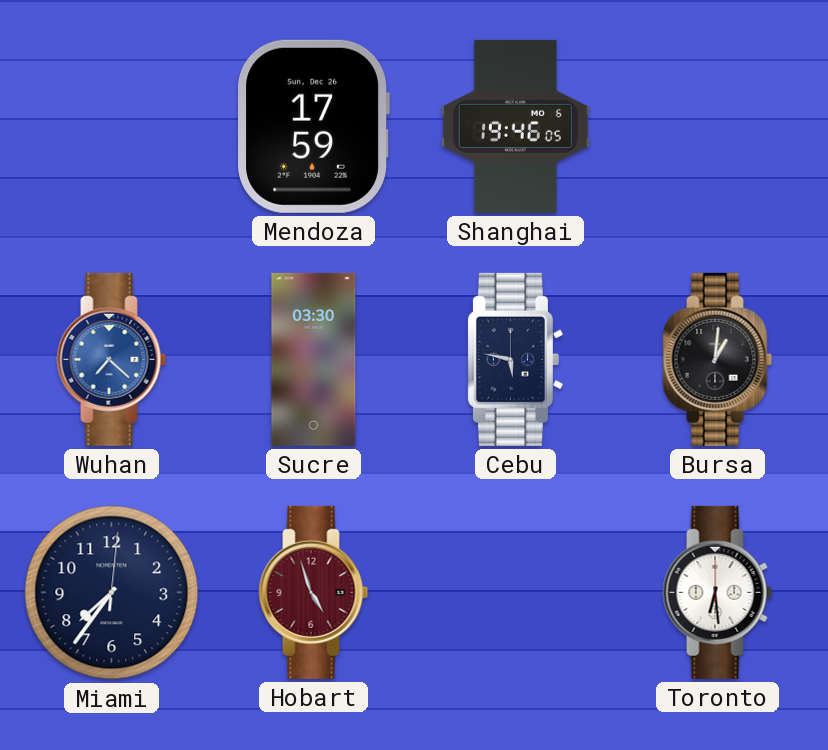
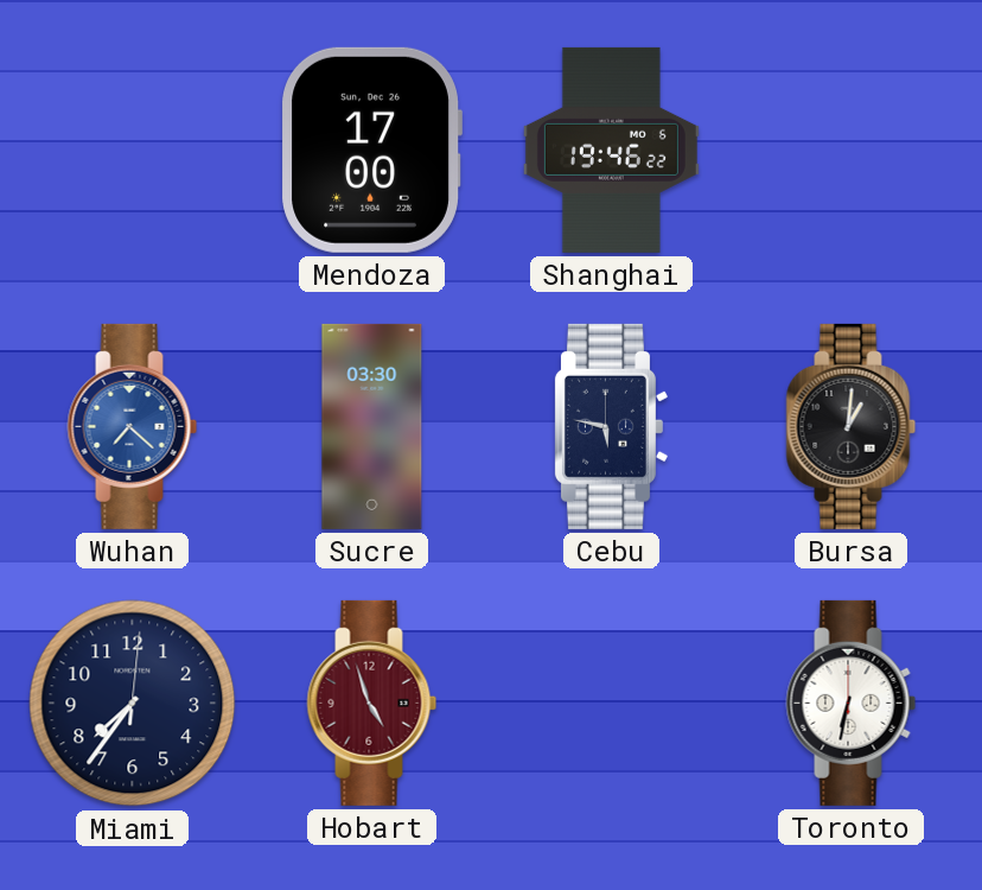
Mendoza: 17:59 -> 17:00 (371, 150)
Shanghai: 19:46:05 -> 19:46:22 (611, 150)
Toronto: 6:29 -> 6:32 (852, 703)
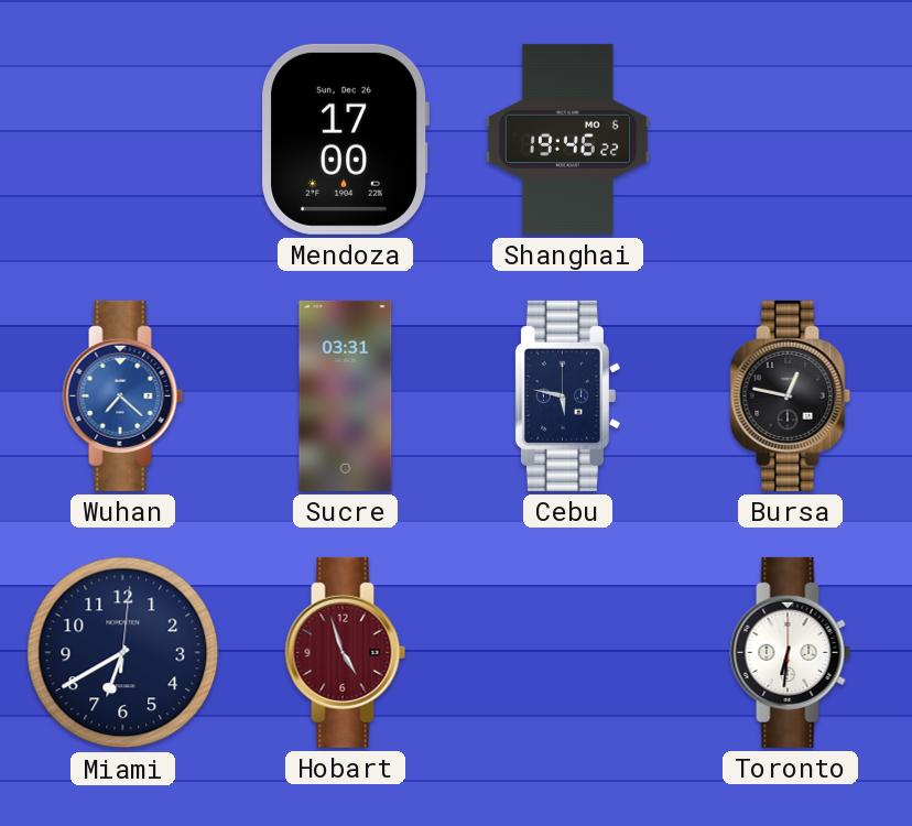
Sucre: 03:30 -> 03:31 (346, 395)
Bursa: 1:01 -> 12:47 (791, 395)
Miami: 7:36 -> 6:40 (123, 653)
Toronto: 6:32 -> 6:31 (791, 652)
